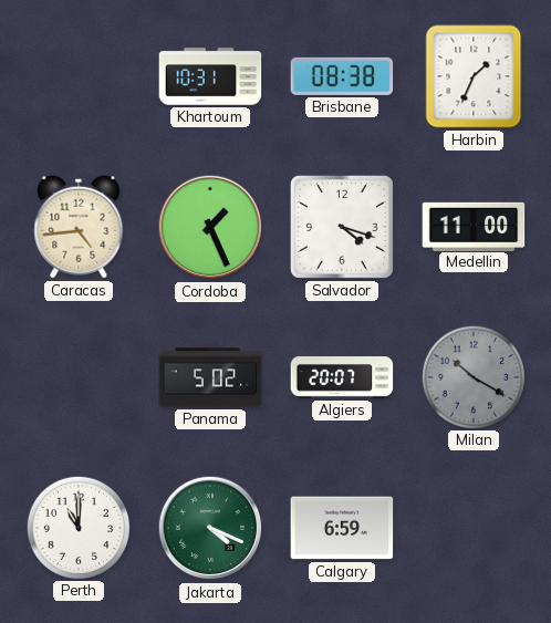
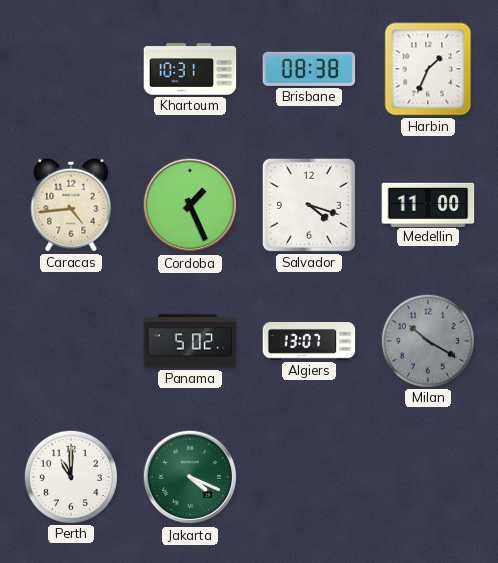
Algiers: 20:07 -> 13:07 (309, 342)
Calgary: 6:59 -> none (342, 528)
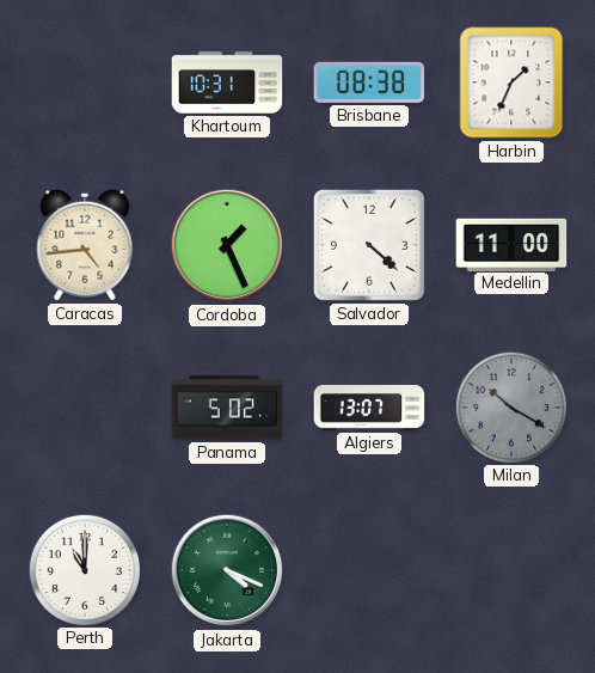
Salvador: 4:18 -> 4:22 (369, 245)
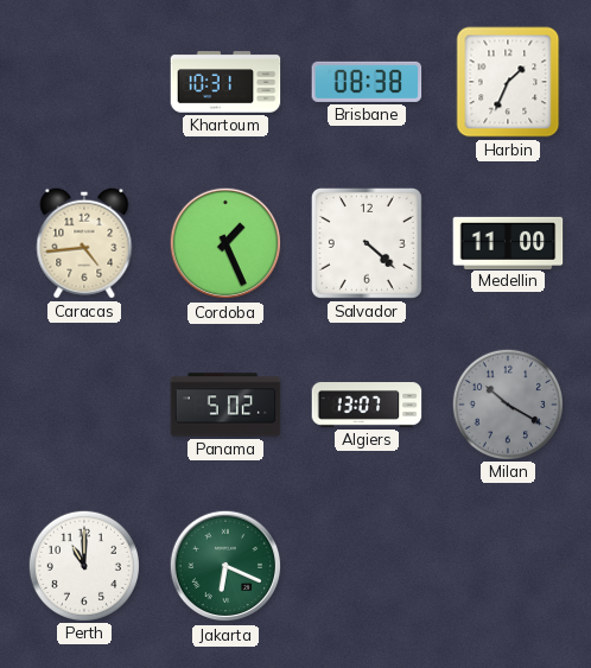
Jakarta: 4:19 -> 6:19 (225, 566)
